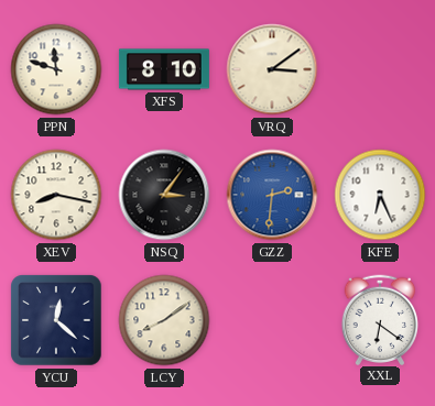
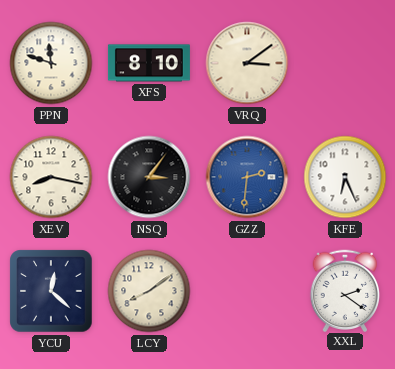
XXL: 6:21 -> 2:21 (345, 290)
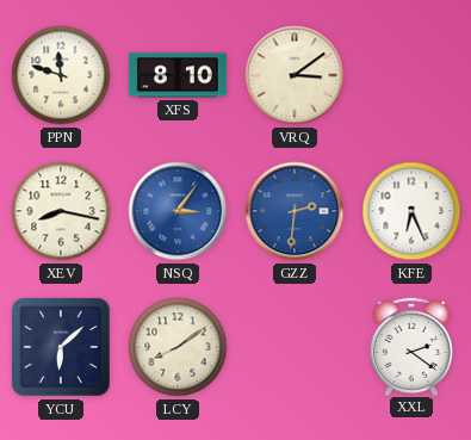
NSQ dial: black -> blue (178, 211)
YCU: 12:22 -> 6:08 (61, 347)
